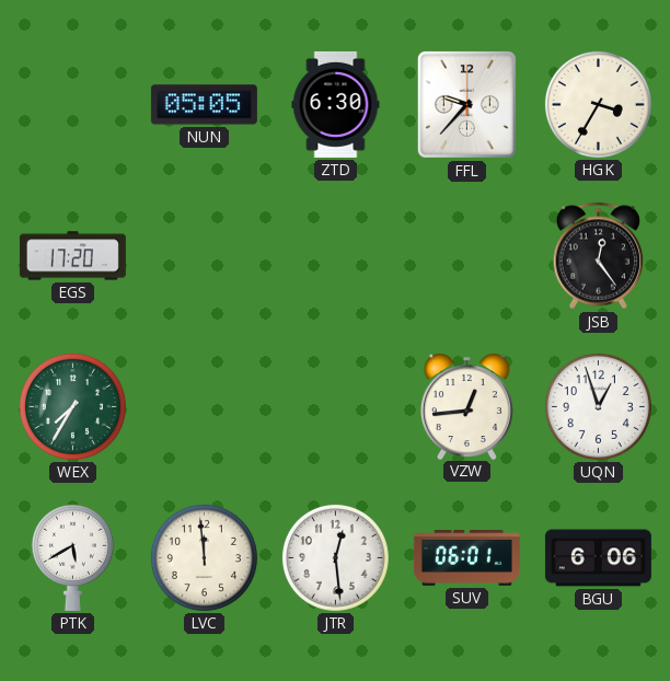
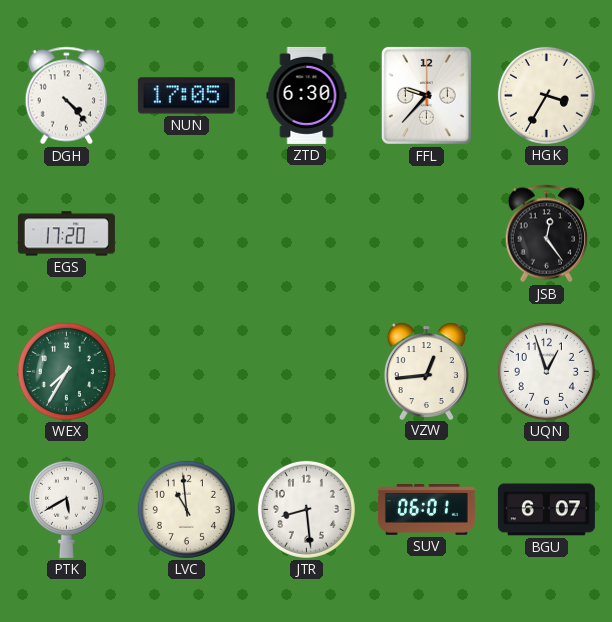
DGH: none -> 4:23 (67, 96)
NUN: 05:05 -> 17:05 (186, 96)
LVC: 11:59 -> 10:59 (186, 509)
JTR: 12:29 -> 8:29 (306, 509)
BGU: 6:06 -> 6:07 (546, 510)
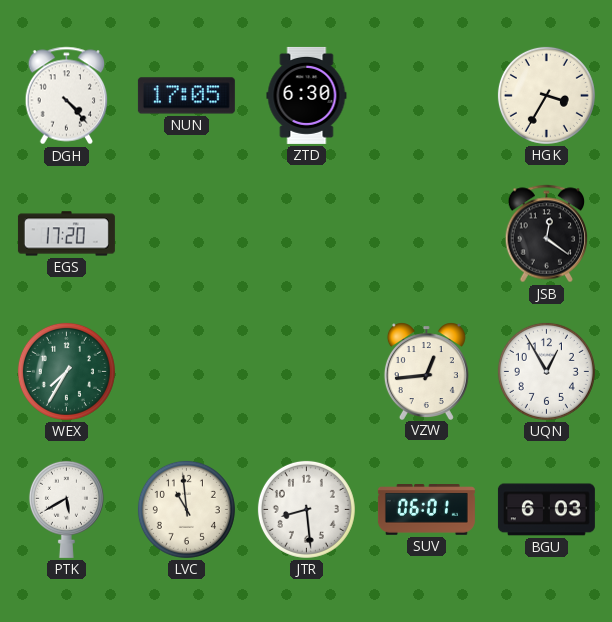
FFL: 9:37 -> none (426, 95)
JSB: 12:24 -> 12:21 (547, 234)
UQN: 12:57 -> 12:55 (546, 371)
BGU: 6:07 -> 6:03 (546, 510)
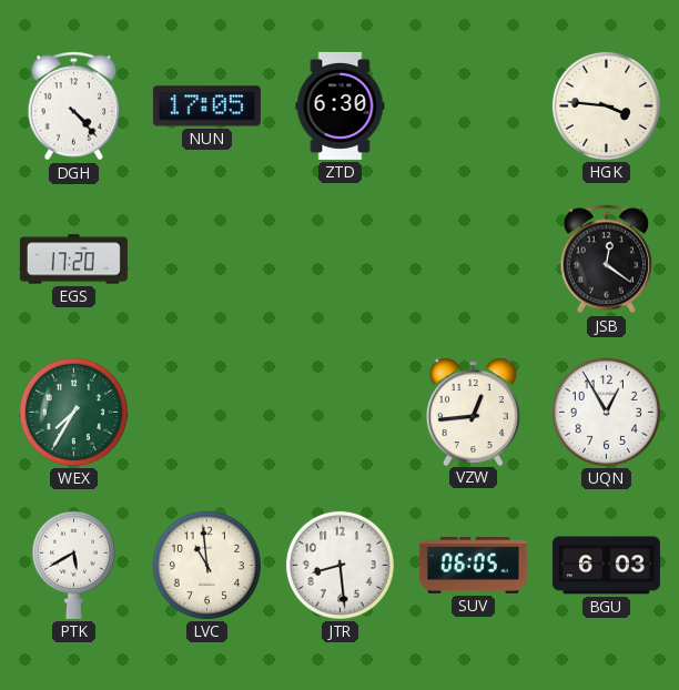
HGK: 3:35 -> 3:46 (606, 105)
SUV: 06:01 -> 06:05 (473, 566)
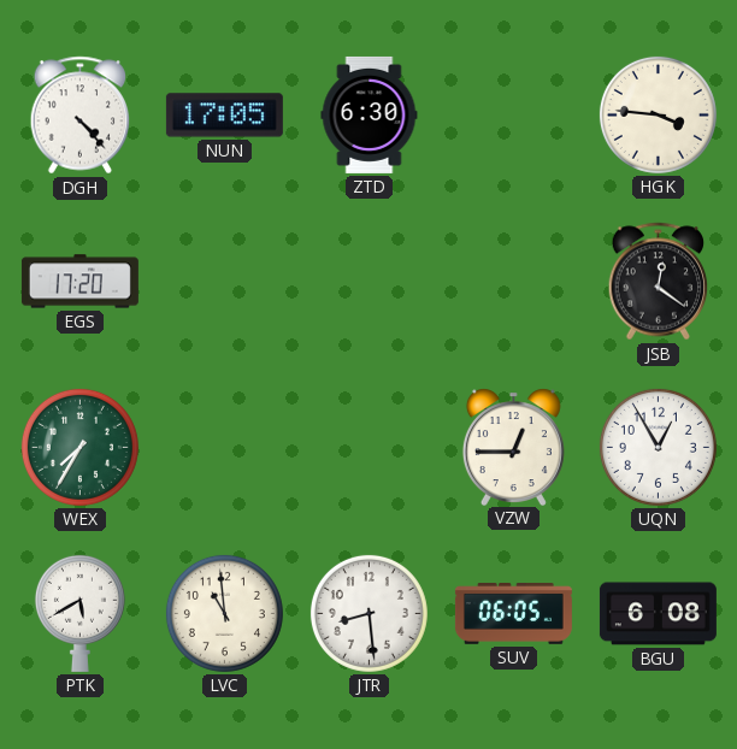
VZW: 12:44 -> 12:45 (513, 447)
BGU: 6:03 -> 6:08 (658, 614)
